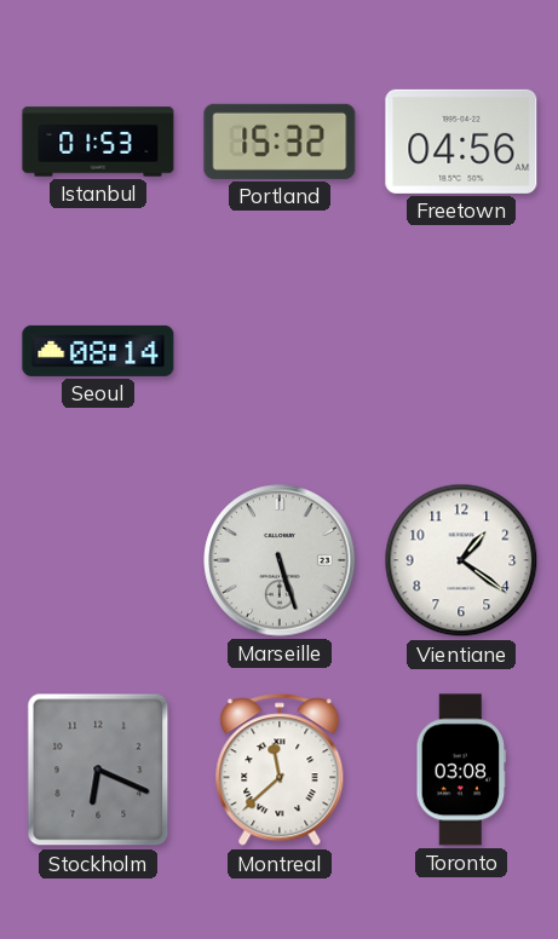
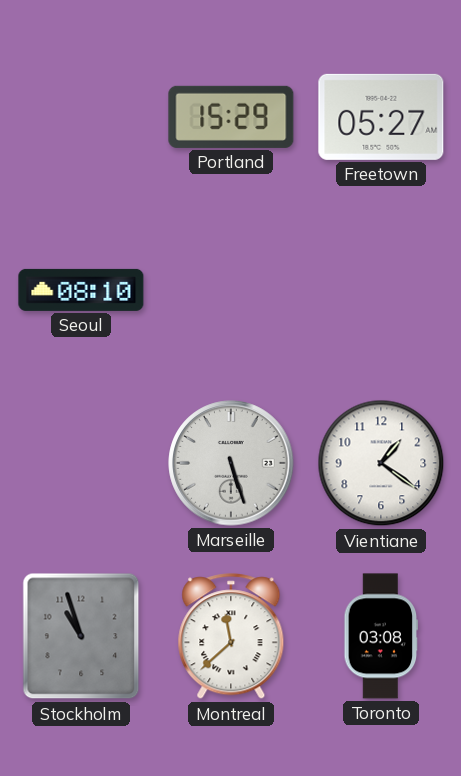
Istanbul: 01:53 -> none (98, 142)
Portland: 15:32 -> 15:29 (231, 117)
Freetown: 04:56 -> 05:27 (381, 117)
Seoul: 08:14 -> 08:10 (81, 290)
Stockholm: 6:19 -> 10:57 (81, 636)
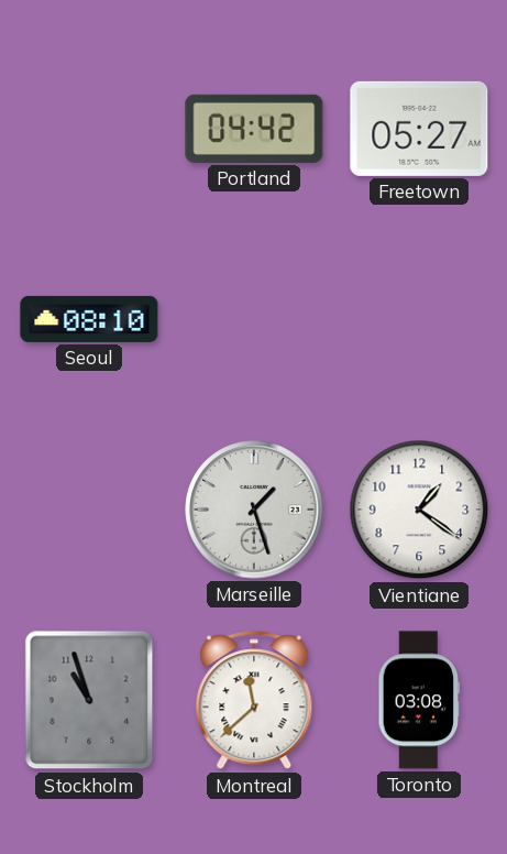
Portland: 15:29 -> 04:42 (254, 129)
Marseille: 5:27 -> 1:27 (254, 510)
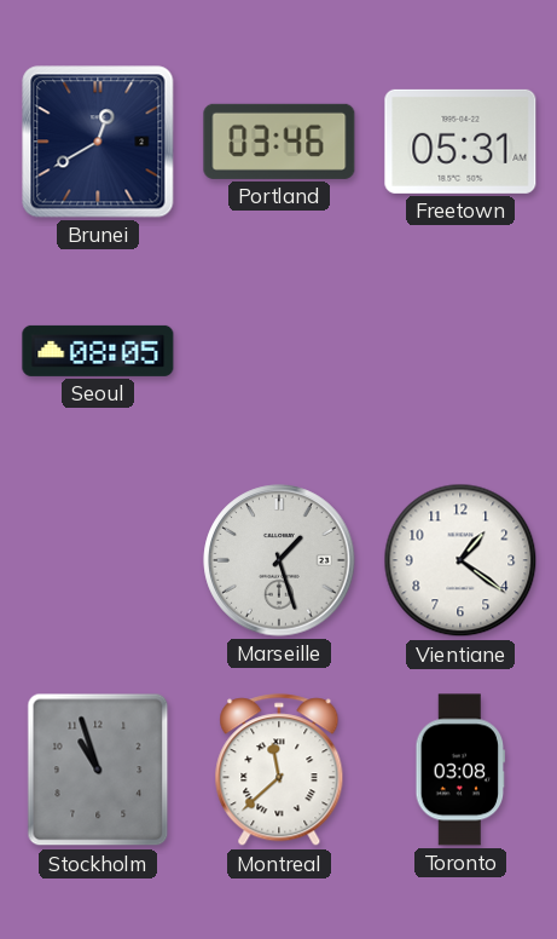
Brunei: none -> 12:40 (98, 142)
Portland: 04:42 -> 03:46 (279, 142)
Freetown: 05:27 -> 05:31 (460, 142)
Seoul: 08:10 -> 08:05 (98, 351)
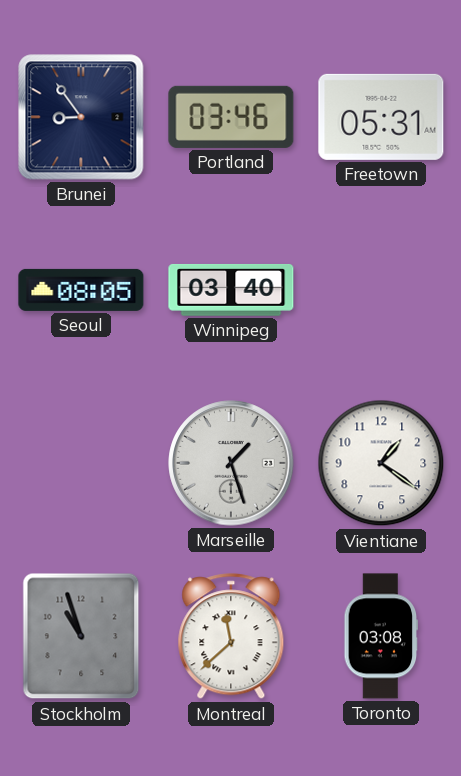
Brunei: 12:40 -> 8:54 (81, 117)
Winnipeg: none -> 03:40 (231, 290)
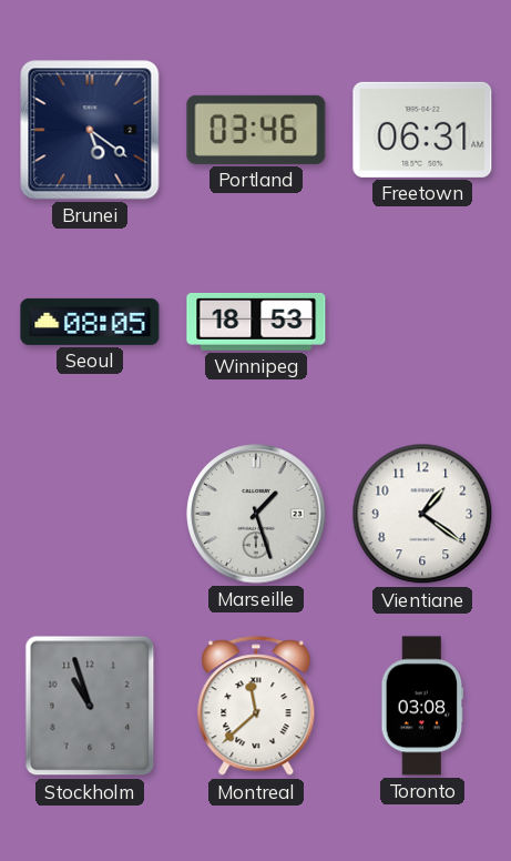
Brunei: 8:54 -> 5:21 (90, 130)
Freetown: 05:31 -> 06:31 (422, 130)
Winnipeg: 03:40 -> 18:53 (256, 322)
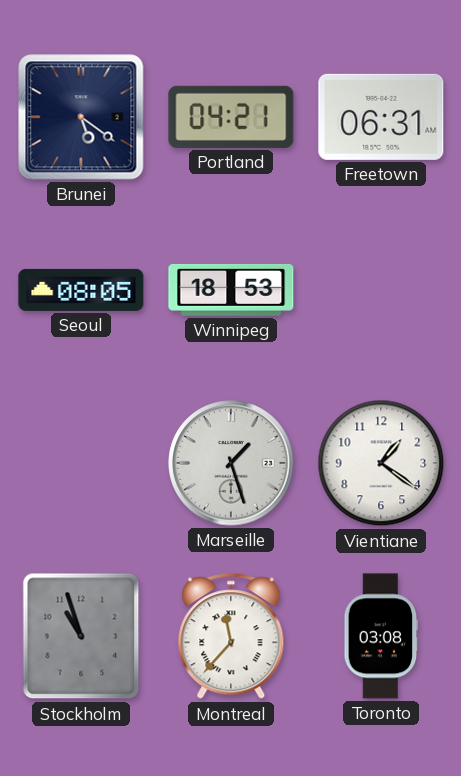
Portland: 03:46 -> 04:21 (231, 117)
Montreal: 11:38 -> 11:37 (231, 637)
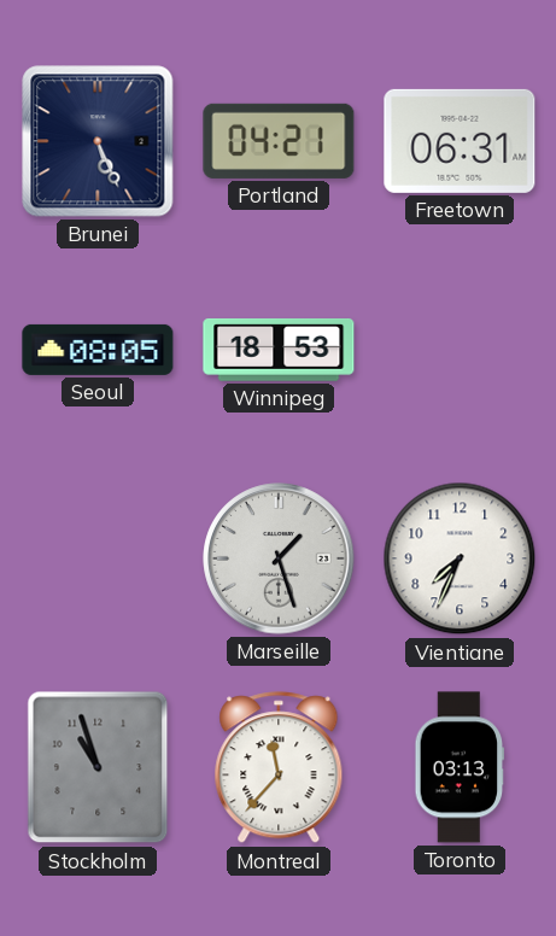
Brunei: 5:21 -> 5:26 (98, 141)
Vientiane: 1:21 -> 7:34 (460, 558)
Toronto: 03:08 -> 03:13 (460, 767)
